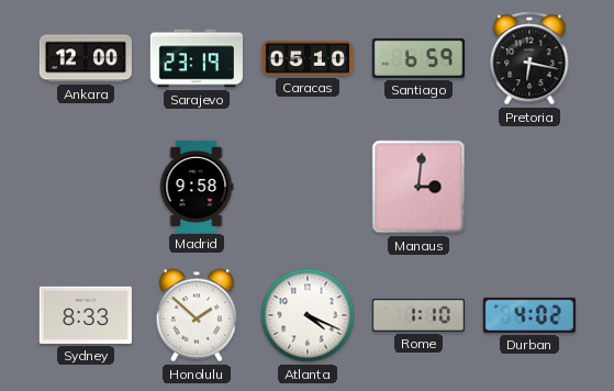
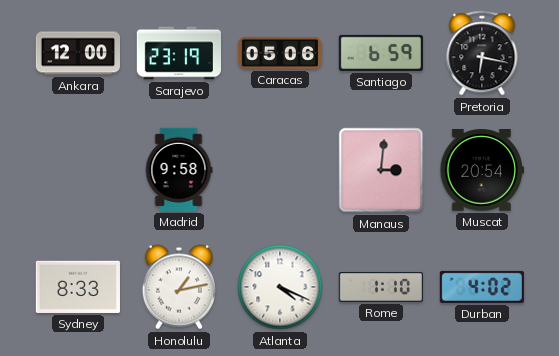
Caracas: 05:10 -> 05:06 (279, 53)
Muscat: none -> 20:54 (482, 171)
Honolulu: 1:52 -> 1:13 (179, 287)
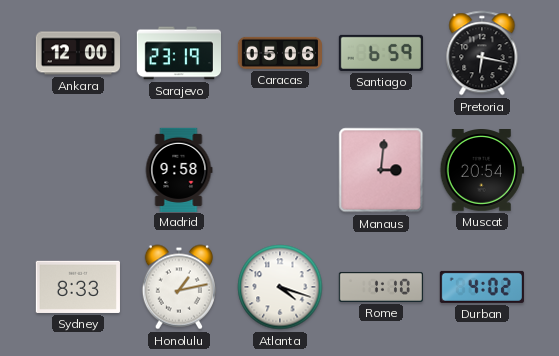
Atlanta: 4:19 -> 4:18 (280, 287)
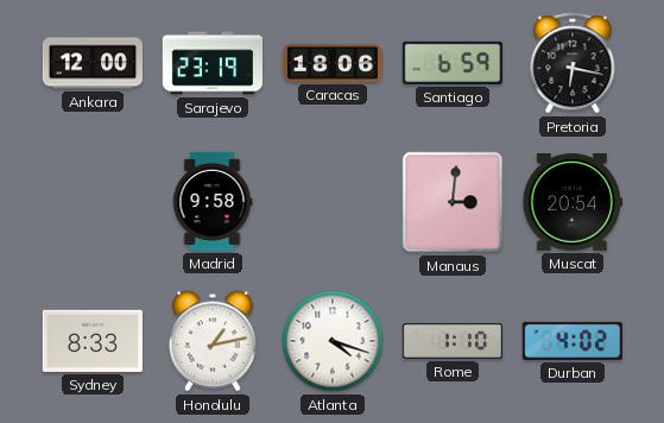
Caracas: 05:06 -> 18:06 (331, 63)
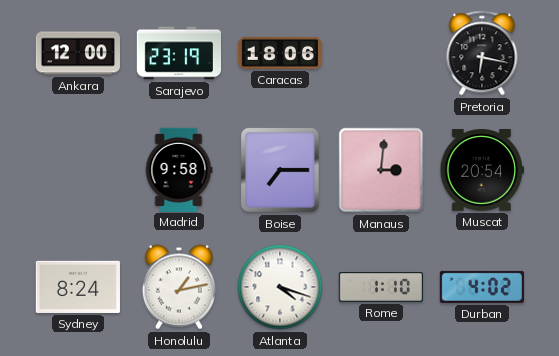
Santiago: 6:59 -> none (451, 63)
Boise: none -> 7:15 (280, 170)
Sydney: 8:33 -> 8:24 (78, 287)
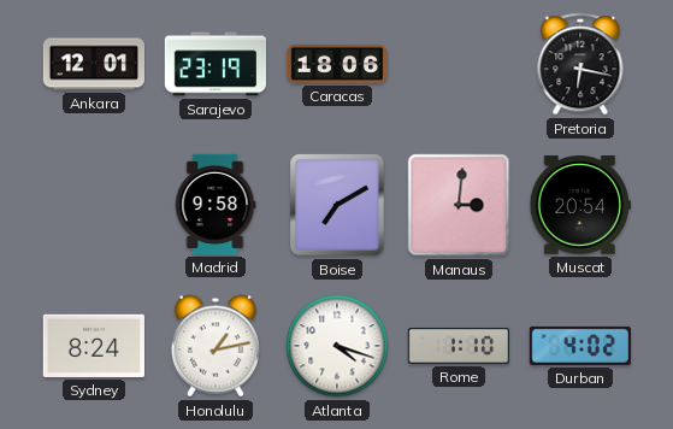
Ankara: 12:00 -> 12:01 (93, 64)
Boise: 7:15 -> 7:10 (337, 205)
